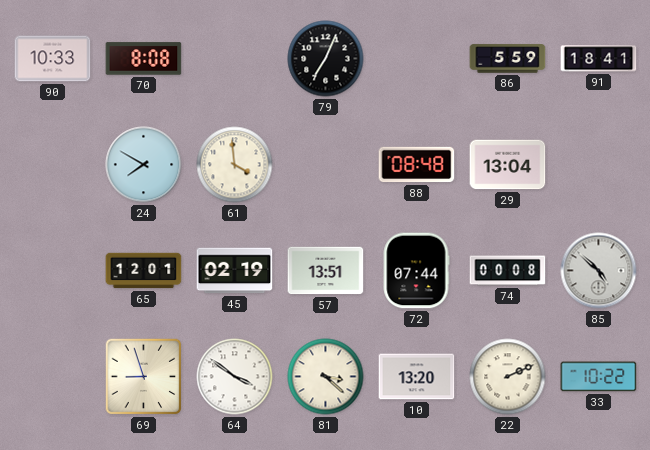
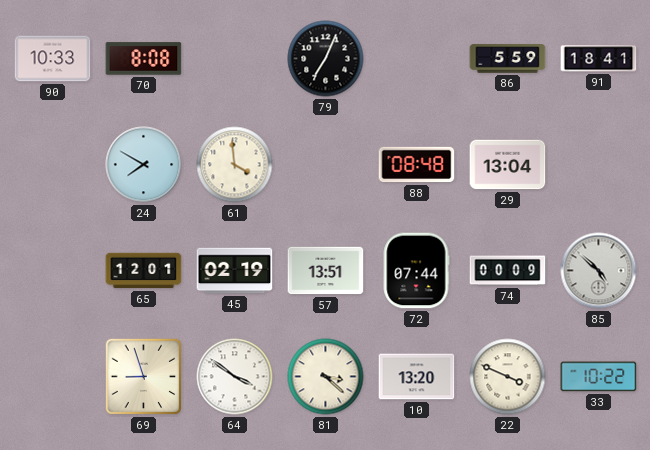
74: 00:08 -> 00:09 (508, 271)
22: 2:11 -> 3:49 (508, 377)
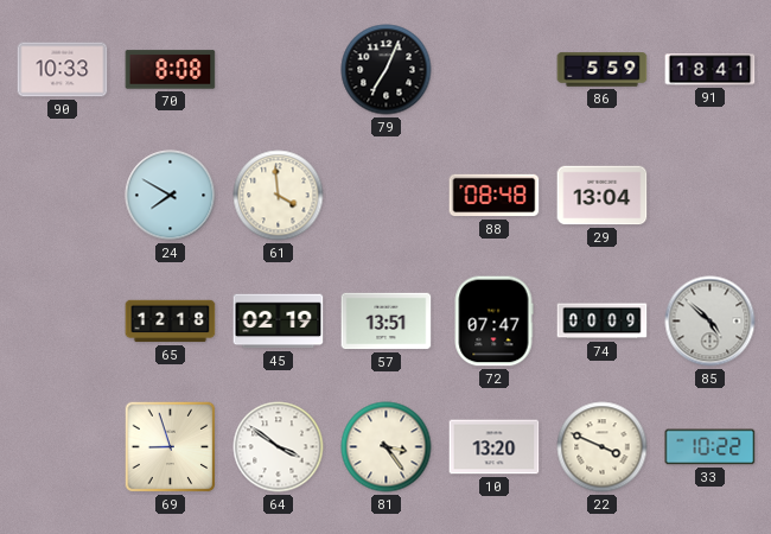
65: 12:01 -> 12:18 (171, 322)
72: 07:44 -> 07:47 (493, 322)
81: 3:22 -> 3:24 (387, 447)
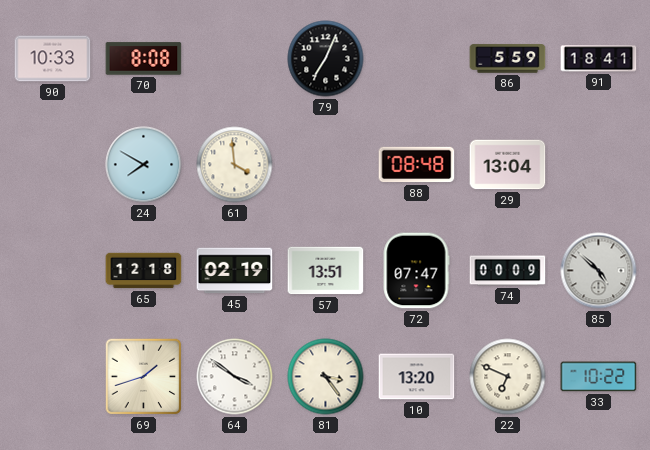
69: 8:57 -> 1:42 (144, 377)
22: 3:49 -> 6:49 (508, 377)
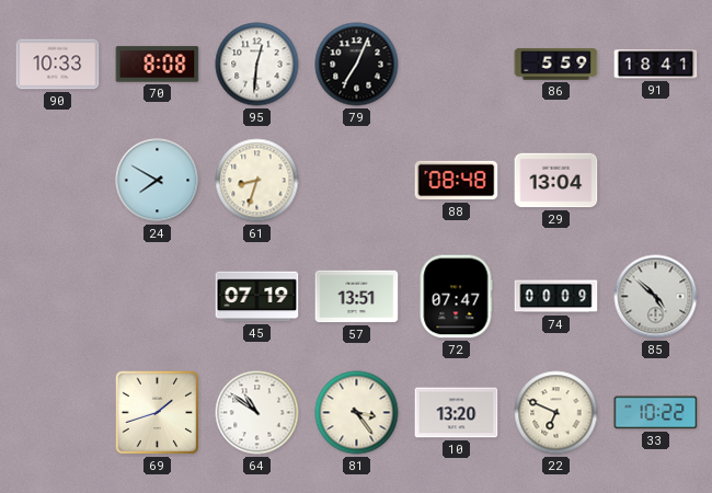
95: none -> 12:31 (257, 65)
61: 3:59 -> 8:33 (257, 181)
65: 12:18 -> none (144, 271)
45: 02:19 -> 07:19 (257, 297)
64: 3:51 -> 10:51 (257, 413)
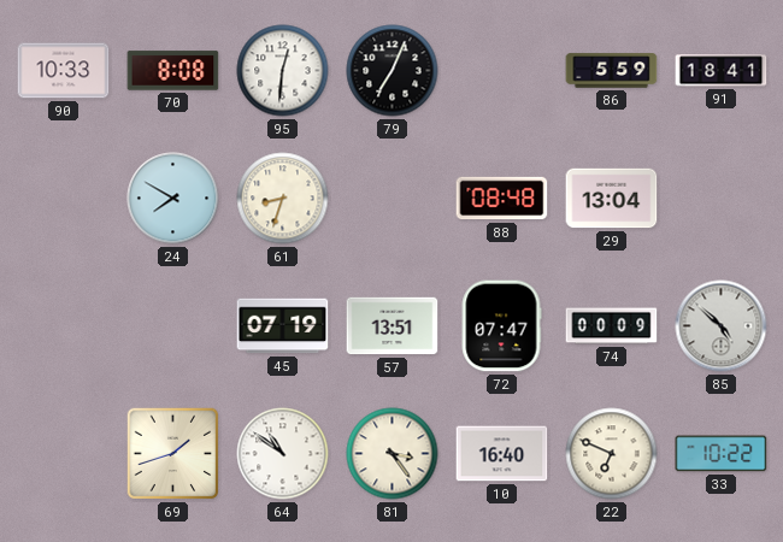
10: 13:20 -> 16:40 (502, 454)
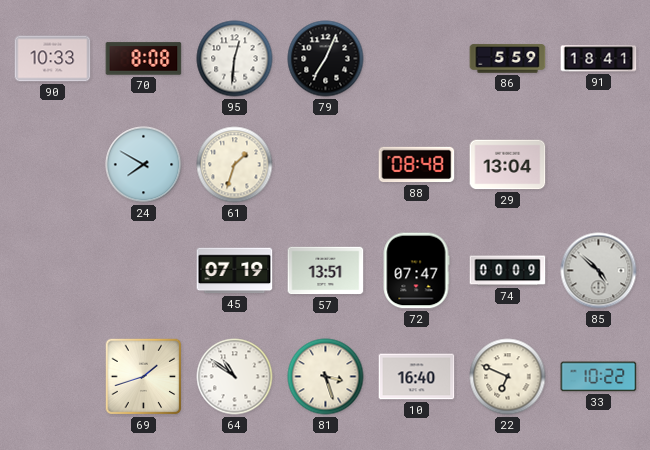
61: 8:33 -> 1:33 (235, 165)
81: 3:24 -> 3:27 (326, 377)
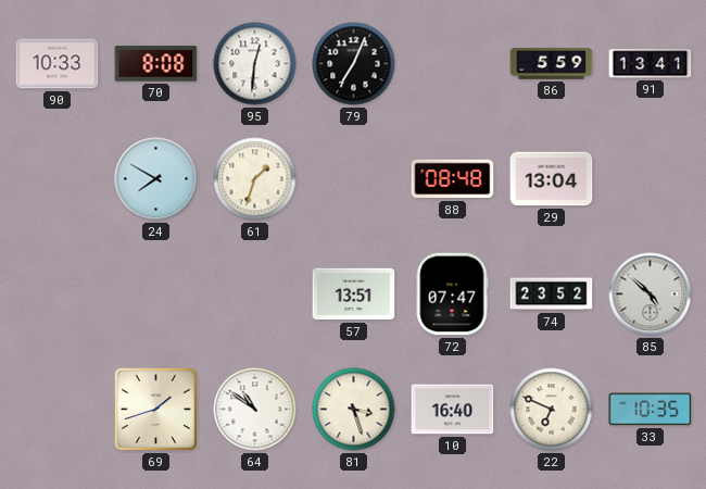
91: 18:41 -> 13:41 (651, 64)
45: 07:19 -> none (235, 271)
74: 00:09 -> 23:52 (552, 294)
33: 10:22 -> 10:35 (651, 410)
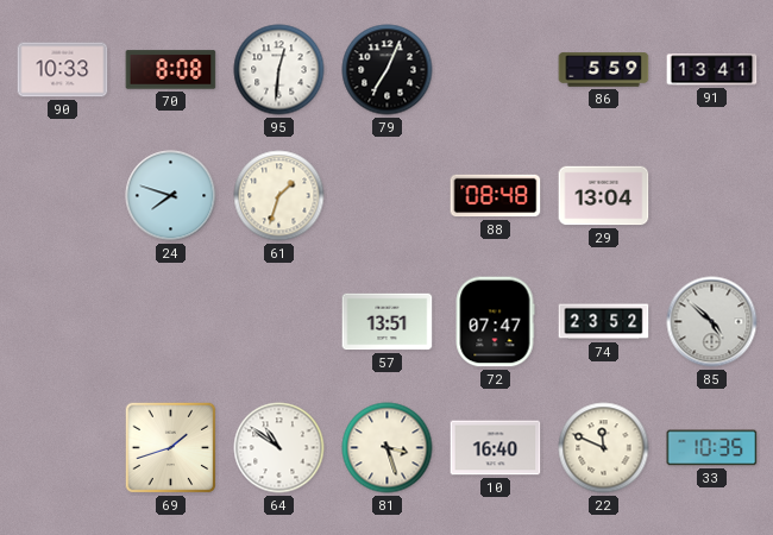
24: 7:50 -> 7:48 (171, 196)
22: 6:49 -> 11:49 (604, 448)
